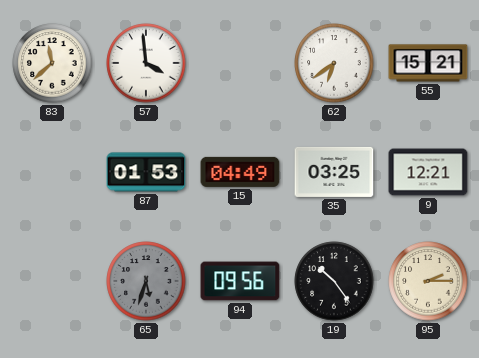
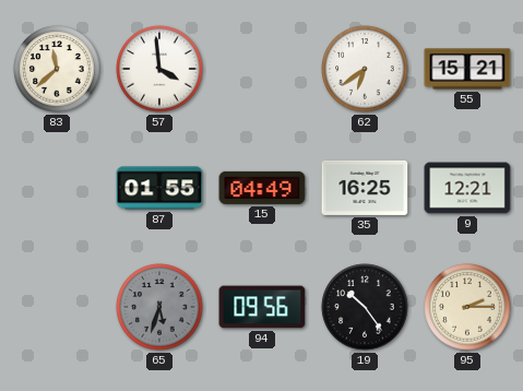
87: 01:53 -> 01:55 (159, 188)
35: 03:25 -> 16:25 (365, 188)
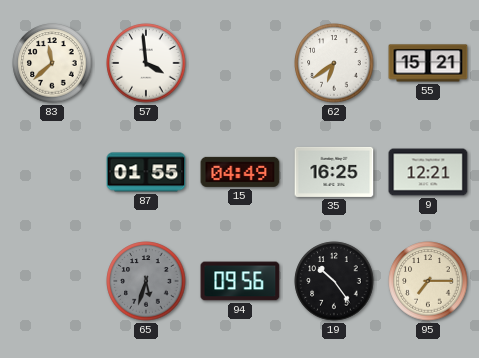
95: 2:15 -> 7:15 (428, 281)
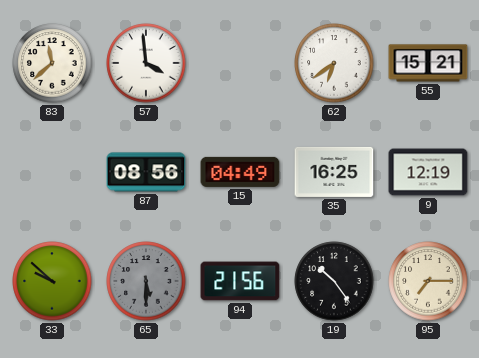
87: 01:55 -> 08:56 (146, 172)
9: 12:21 -> 12:19 (428, 172)
33: none -> 9:52 (52, 281)
65: 5:33 -> 5:30 (146, 281)
94: 09:56 -> 21:56 (240, 281)
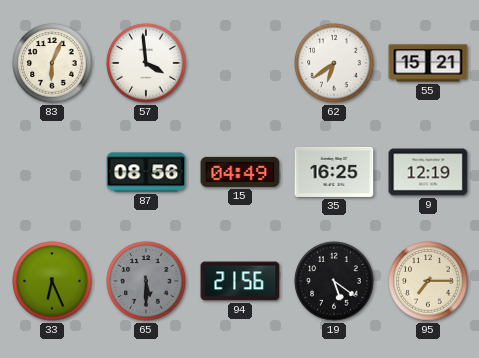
83: 11:38 -> 6:04 (52, 63)
33: 9:52 -> 6:26 (52, 281)
19: 10:24 -> 5:21 (334, 281)
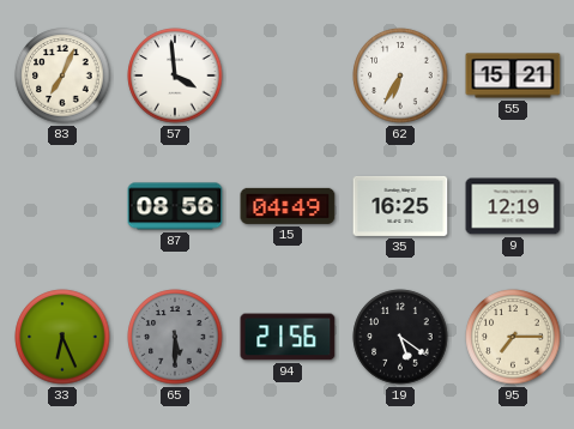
83: 6:04 -> 7:04 (62, 75)
62: 6:39 -> 6:35 (400, 75)
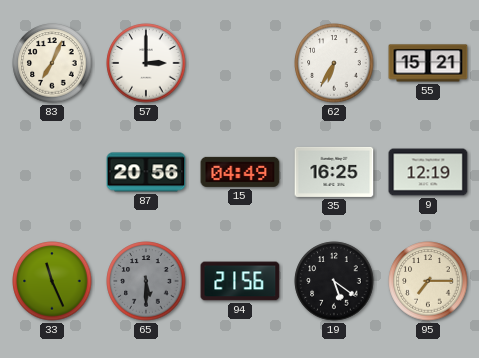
57: 3:59 -> 3:00 (146, 63)
87: 08:56 -> 20:56 (146, 172)
33: 6:26 -> 11:26 (52, 281)
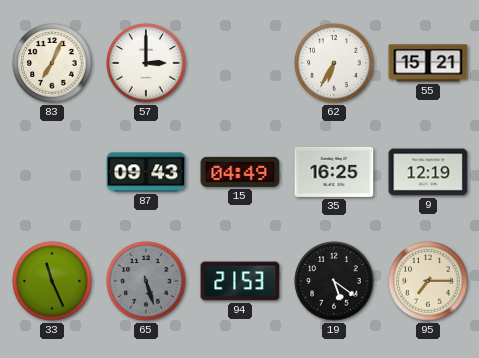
87: 20:56 -> 09:43 (146, 172)
65: 5:30 -> 5:27 (146, 281)
94: 21:56 -> 21:53 (240, 281)
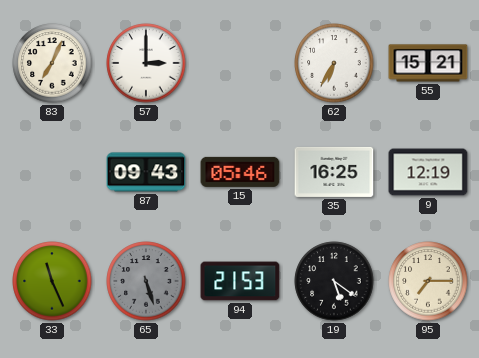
15: 04:49 -> 05:46 (240, 172)
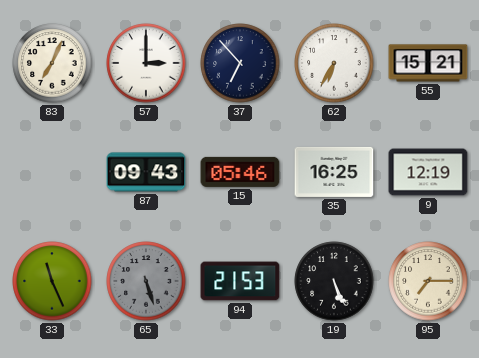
37: none -> 6:53 (240, 63)
19: 5:21 -> 5:26 (334, 281)
